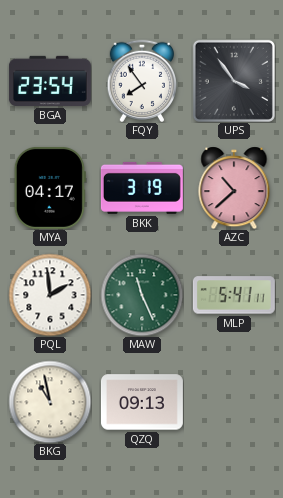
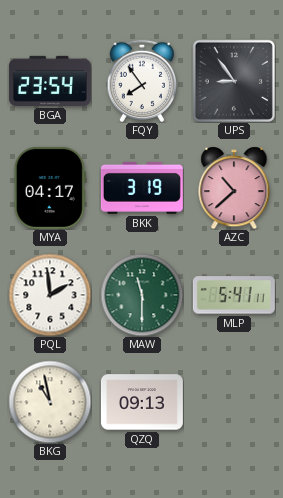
UPS: 3:54 -> 8:54 (234, 81)
MAW: 11:26 -> 11:30 (142, 295)
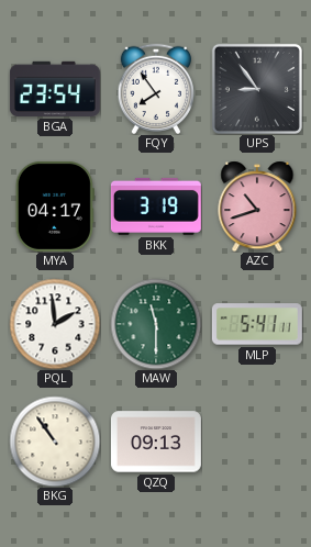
AZC: 10:38 -> 10:42 (257, 206)
BKG: 10:58 -> 10:54 (55, 442)
